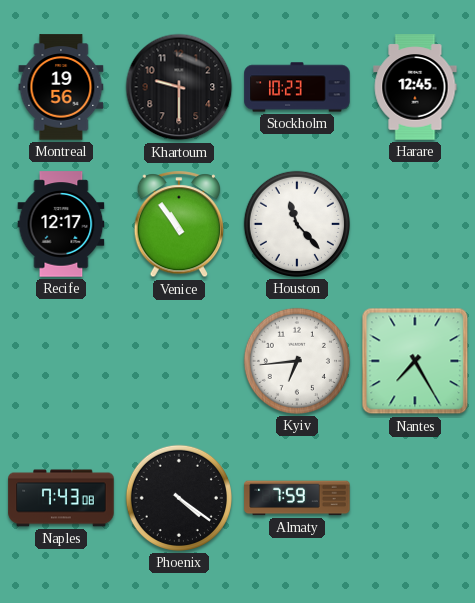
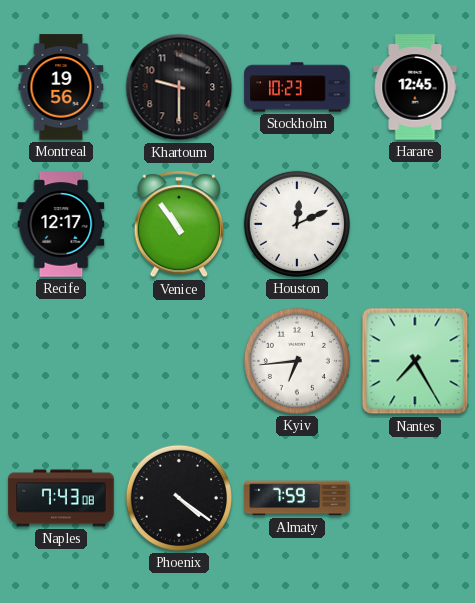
Houston: 11:23 -> 12:11 (297, 224)
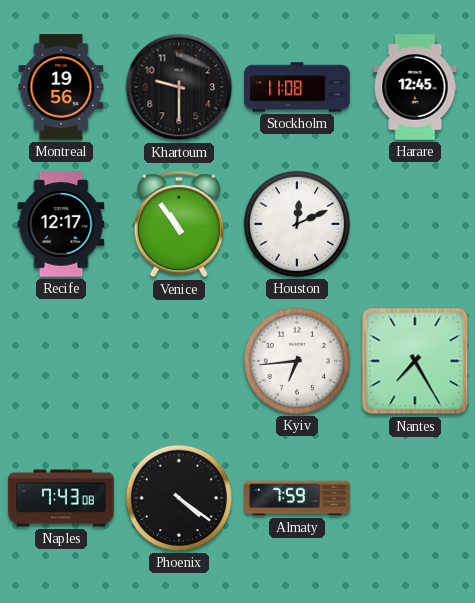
Stockholm: 10:23 -> 11:08 (297, 87)
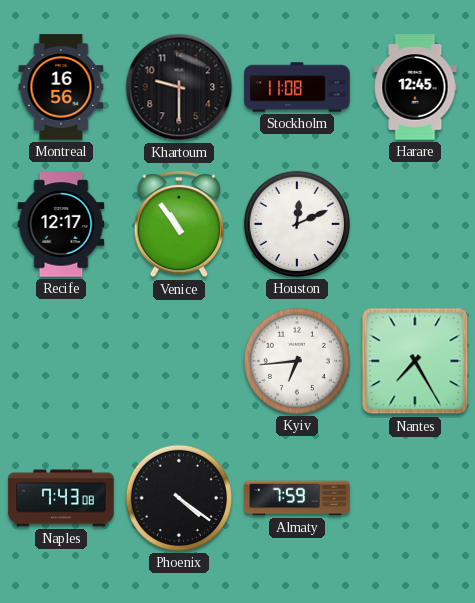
Montreal: 19:56 -> 16:56 (61, 87)
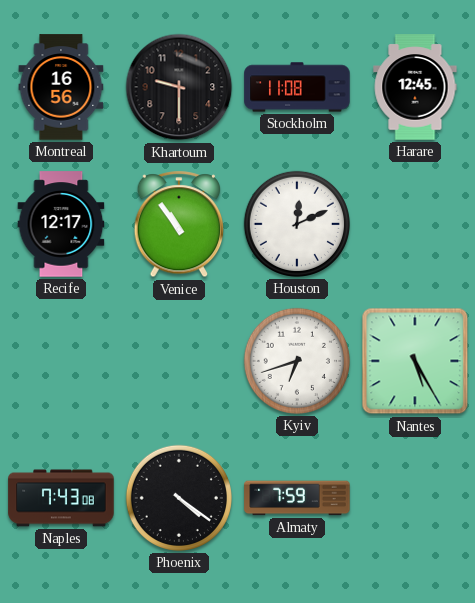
Kyiv: 6:44 -> 6:42 (297, 361)
Nantes: 7:25 -> 5:25 (415, 361)
